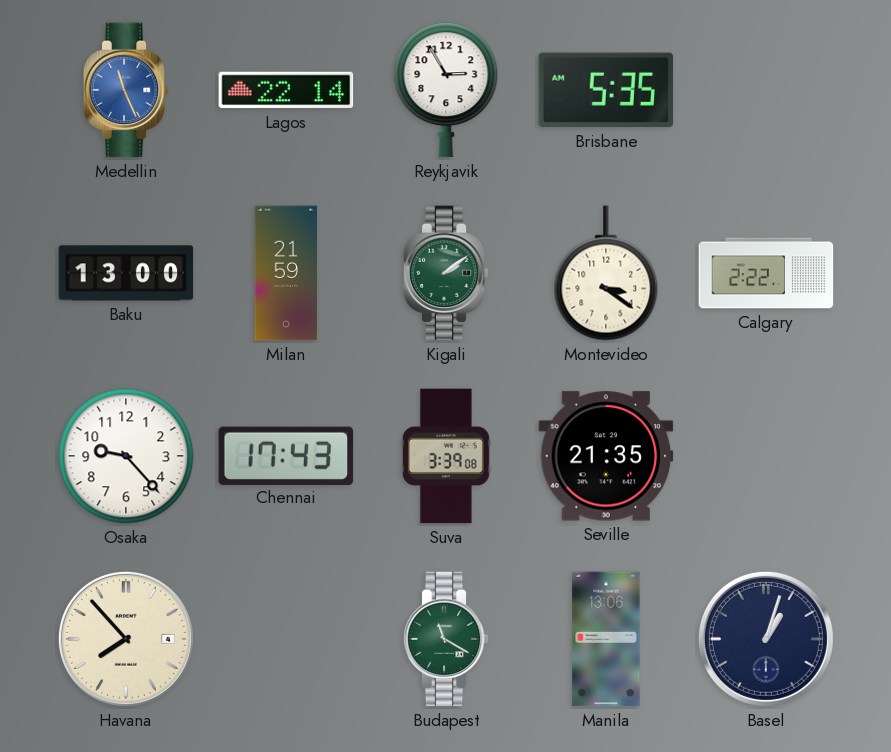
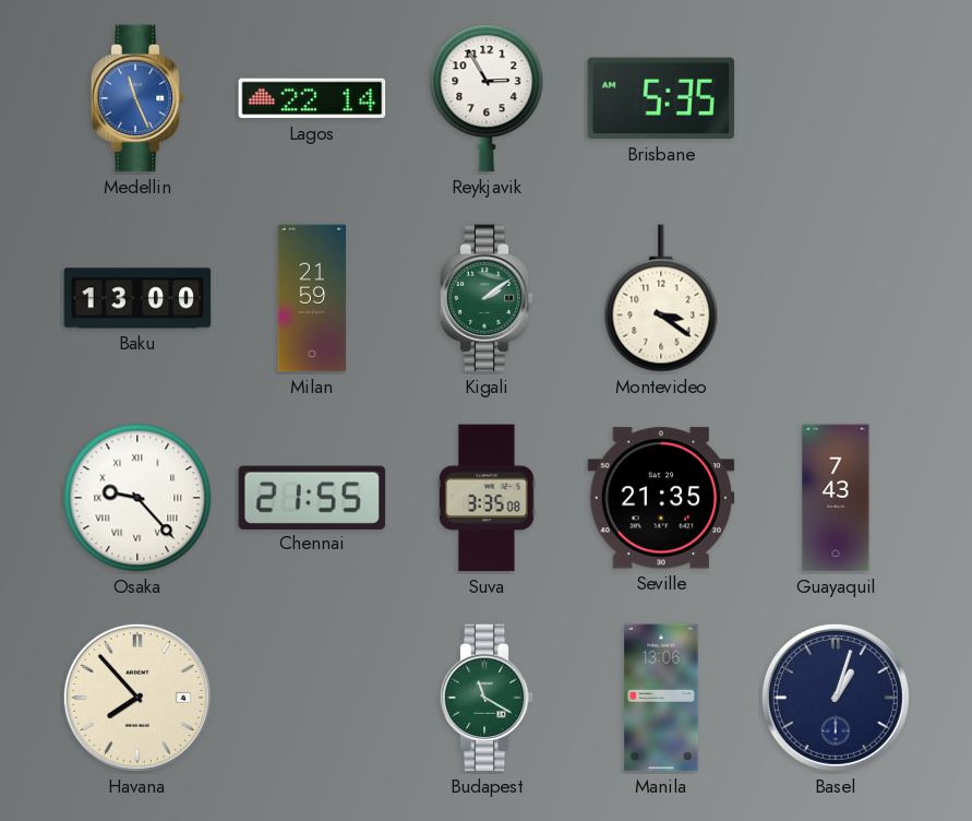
Calgary: 2:22 -> none (766, 273)
Osaka numerals: Arabic -> Roman (137, 498)
Chennai: 17:43 -> 21:55 (312, 497)
Suva: 3:39 -> 3:35 (487, 498)
Guayaquil: none -> 7:43 (836, 498)
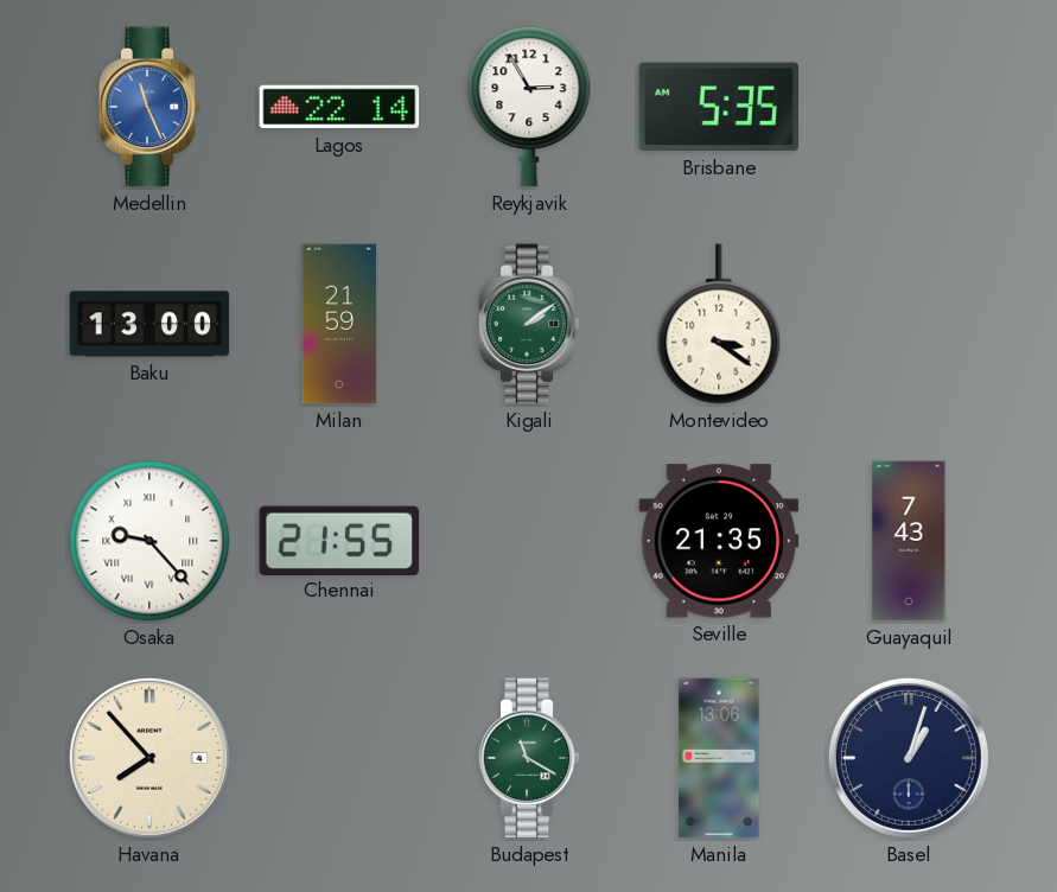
Suva: 3:35 -> none (487, 498)
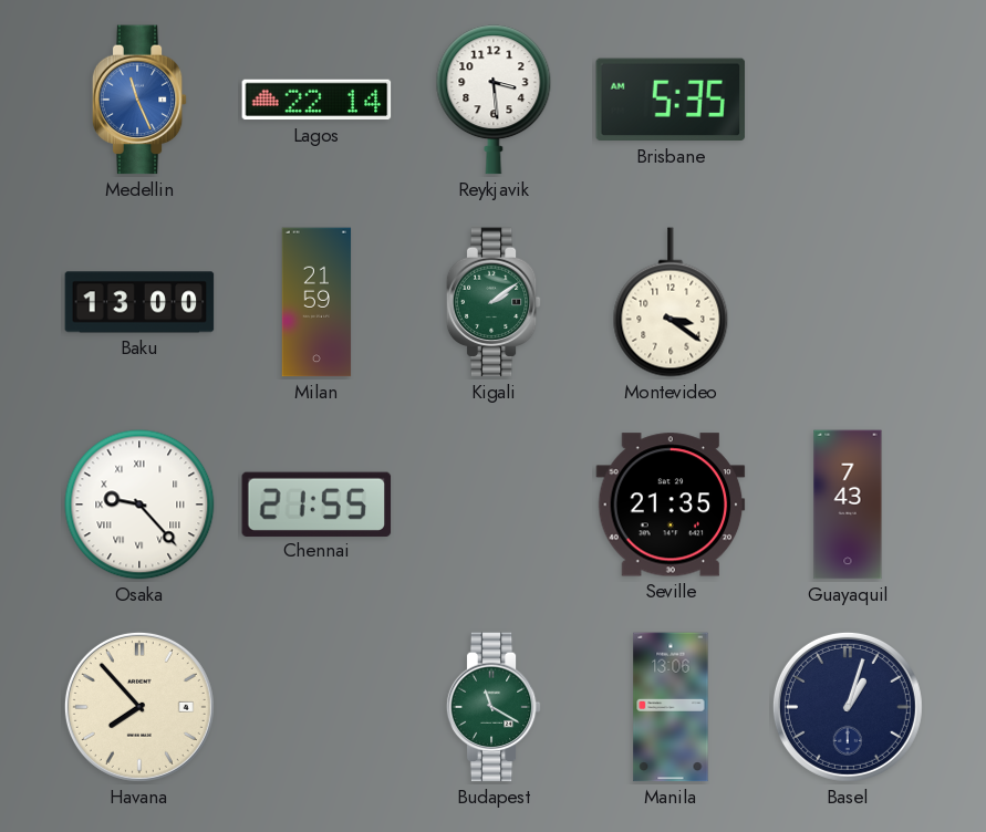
Reykjavik: 2:55 -> 3:29 (494, 100)
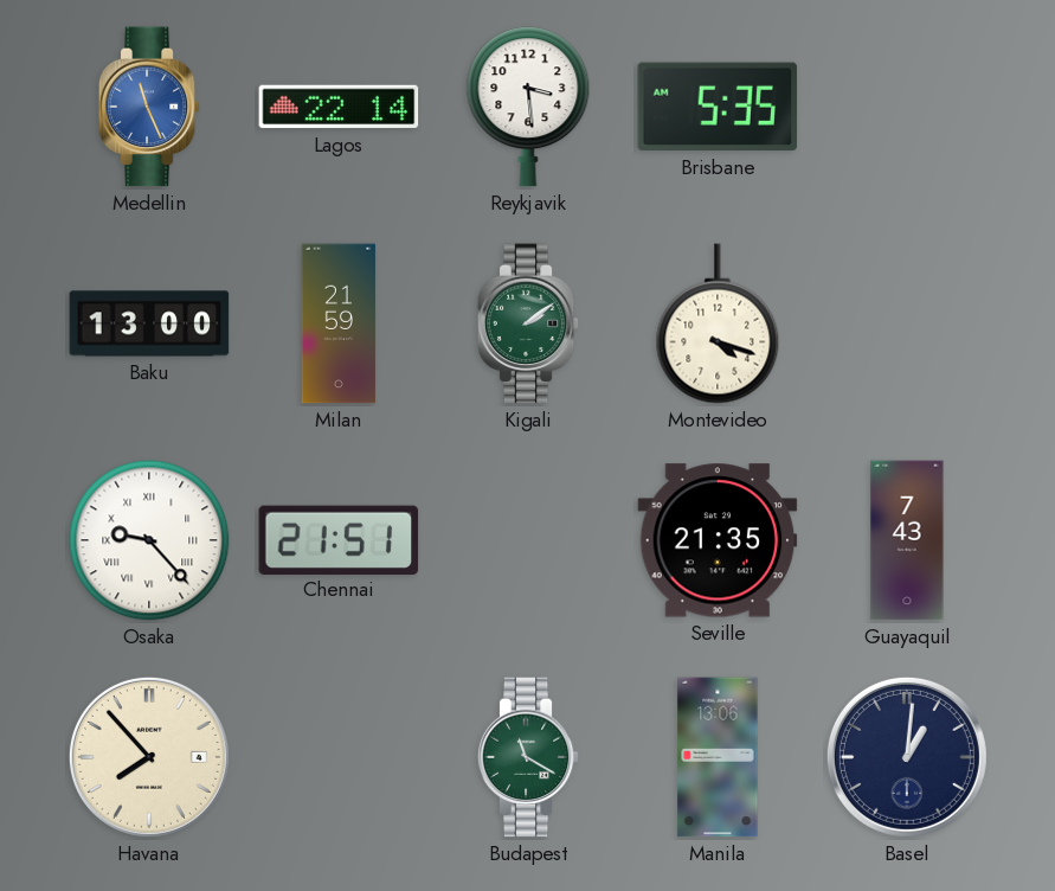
Montevideo: 3:21 -> 4:18 (718, 323)
Chennai: 21:55 -> 21:51 (339, 539)
Basel: 1:03 -> 1:01 (907, 757)
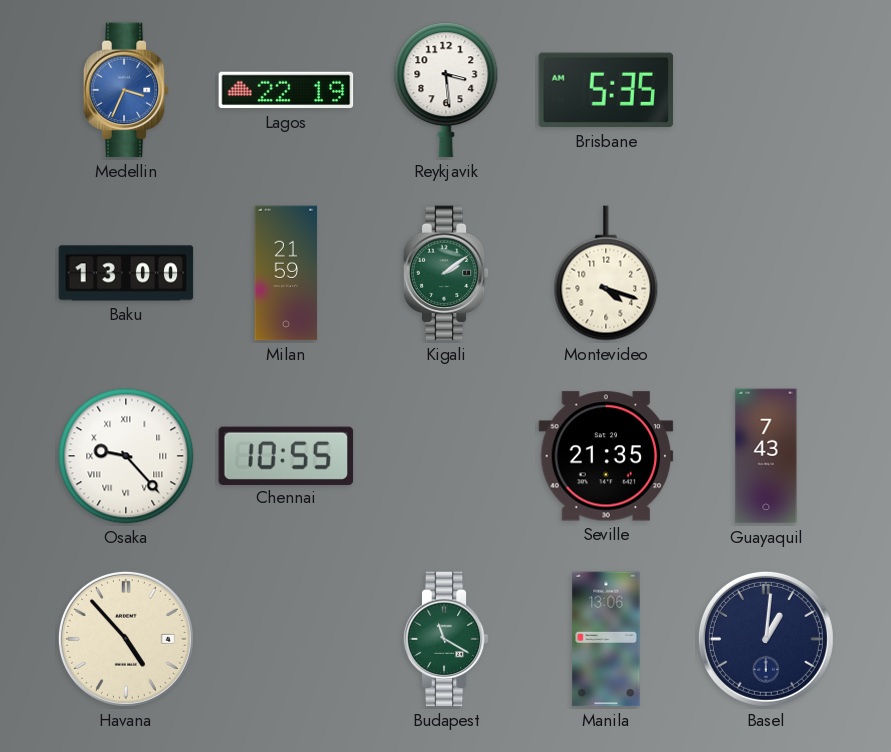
Medellin: 11:26 -> 3:34 (126, 90)
Lagos: 22:14 -> 22:19 (286, 90)
Chennai: 21:51 -> 10:55 (286, 455)
Havana: 7:53 -> 4:53 (126, 639)
